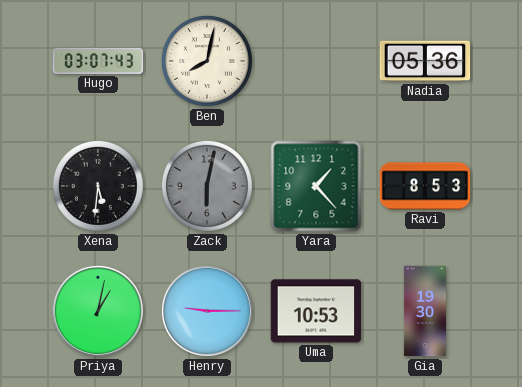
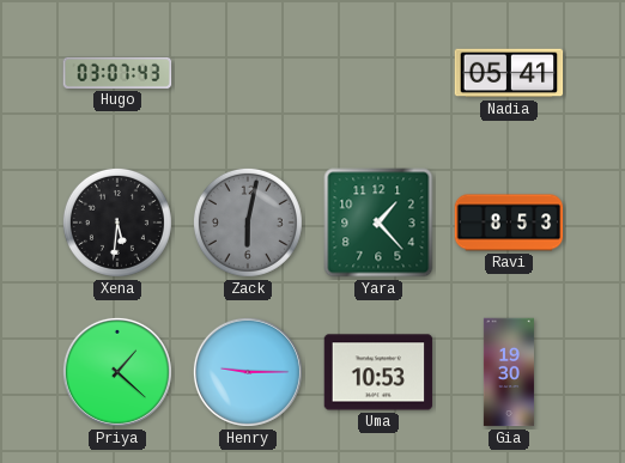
Ben: 8:02 -> none (207, 61)
Nadia: 05:36 -> 05:41 (509, 73)
Priya: 1:02 -> 1:22 (117, 372)
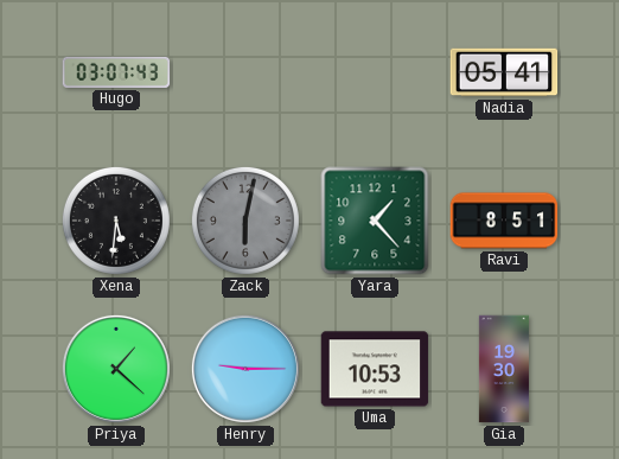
Ravi: 8:53 -> 8:51 (504, 221)
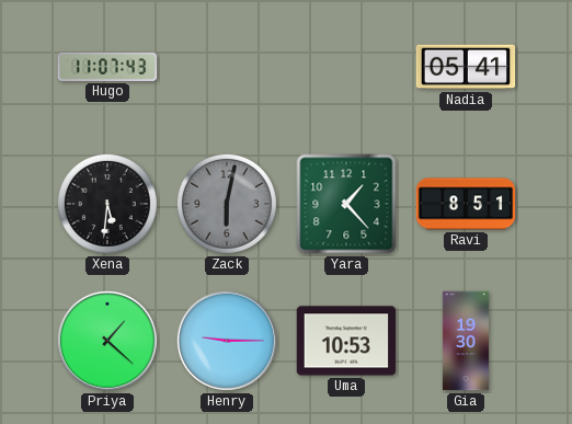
Hugo: 03:07 -> 11:07 (107, 67)
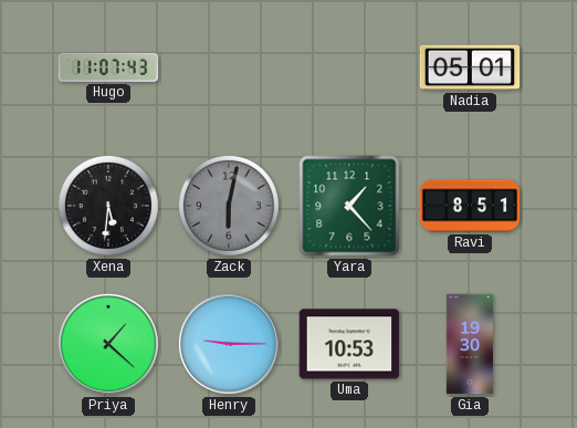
Nadia: 05:41 -> 05:01 (470, 67)
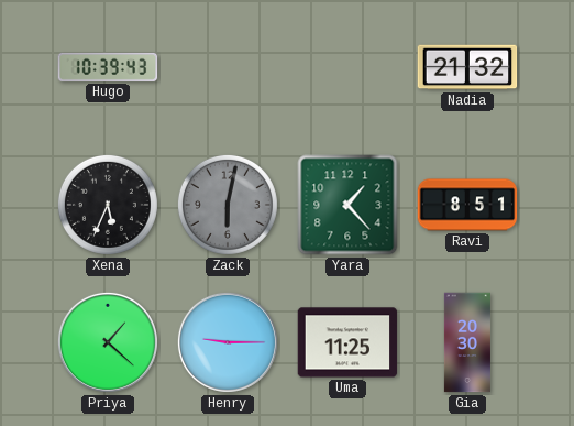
Hugo: 11:07 -> 10:39 (108, 67)
Nadia: 05:01 -> 21:32 (467, 67)
Xena: 5:31 -> 5:34 (108, 205)
Uma: 10:53 -> 11:25 (347, 342)
Gia: 19:30 -> 20:30 (467, 342)
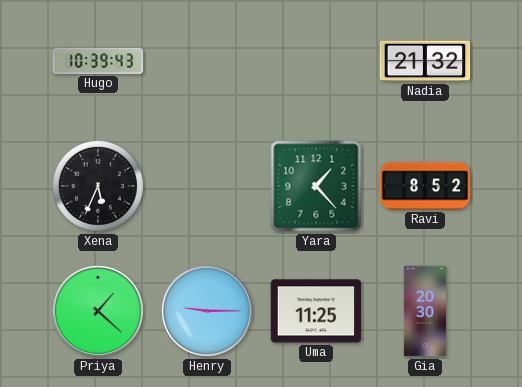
Zack: 6:02 -> none (228, 205)
Ravi: 8:51 -> 8:52 (425, 186)
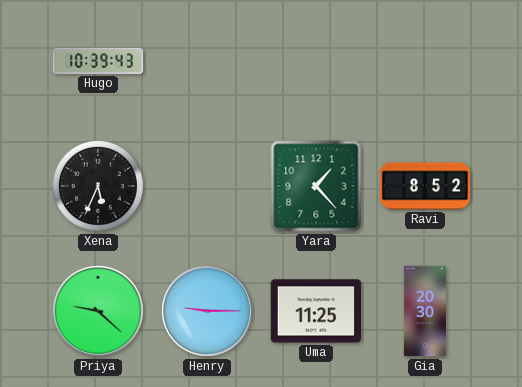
Nadia: 21:32 -> none (425, 61)
Priya: 1:22 -> 9:22 (98, 311)
